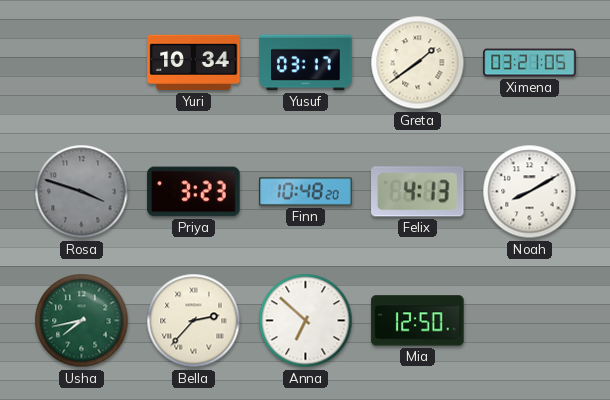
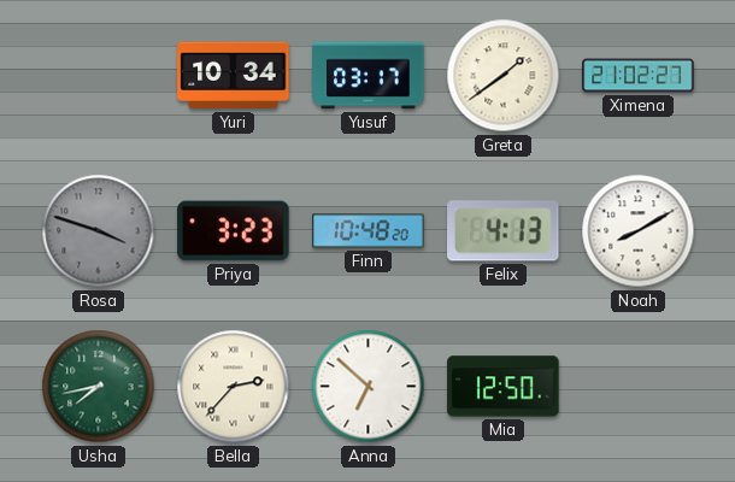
Ximena: 03:21 -> 21:02 (639, 76)
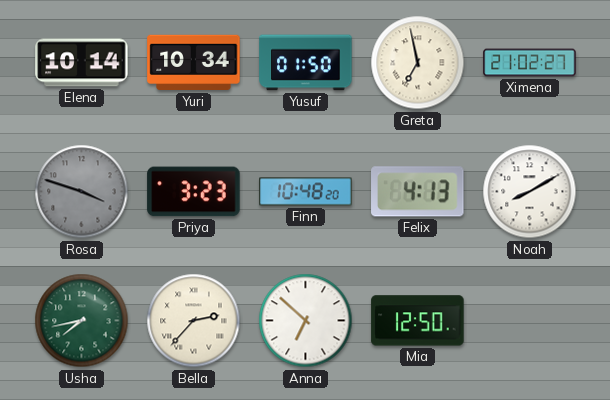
Elena: none -> 10:14 (82, 63)
Yusuf: 03:17 -> 01:50 (306, 63)
Greta: 1:39 -> 6:58 (418, 63)
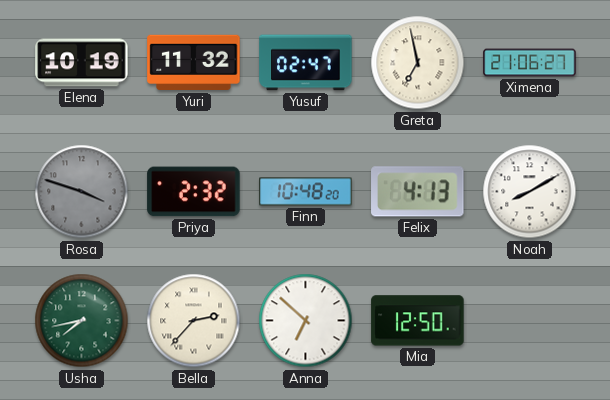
Elena: 10:14 -> 10:19 (82, 63)
Yuri: 10:34 -> 11:32 (194, 63)
Yusuf: 01:50 -> 02:47 (306, 63)
Ximena: 21:02 -> 21:06 (530, 63)
Priya: 3:23 -> 2:32 (194, 192)
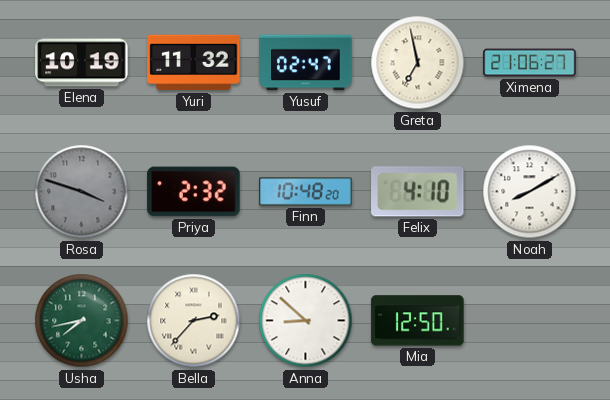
Felix: 4:13 -> 4:10 (418, 192)
Anna: 6:52 -> 8:52 (306, 321)
